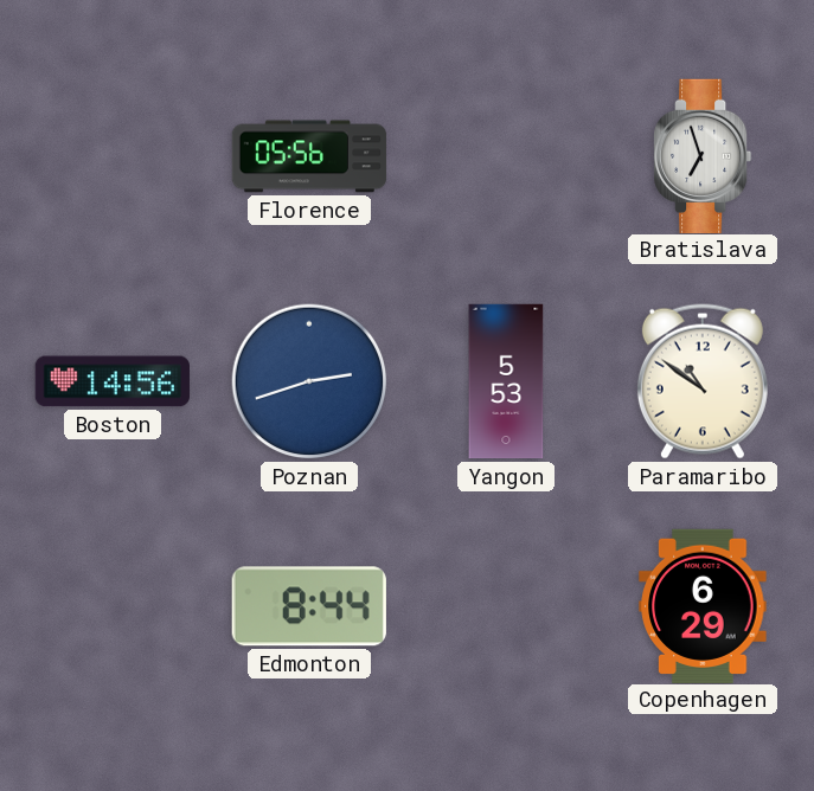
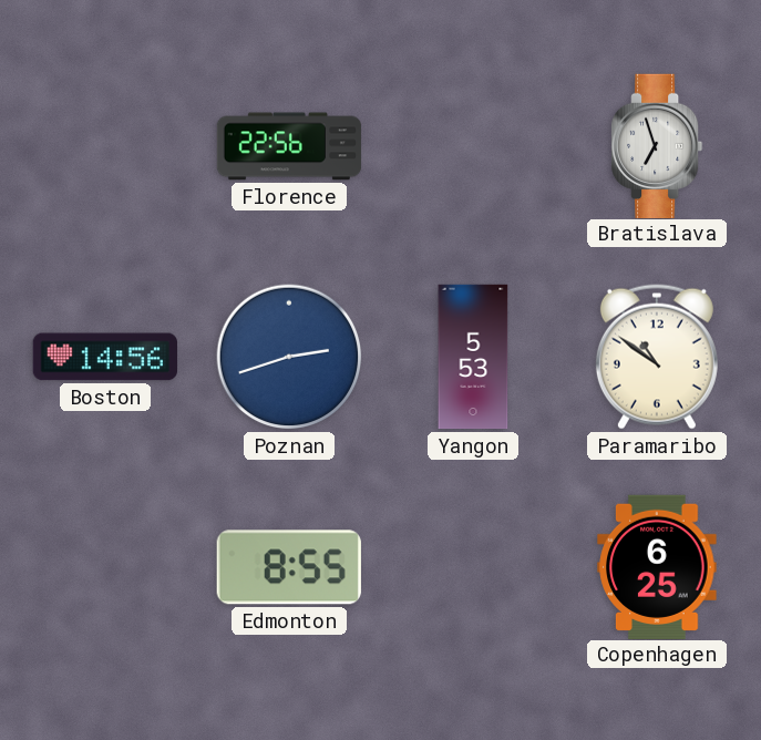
Florence: 05:56 -> 22:56 (289, 146)
Edmonton: 8:44 -> 8:55 (289, 567)
Copenhagen: 6:29 -> 6:25 (657, 566)
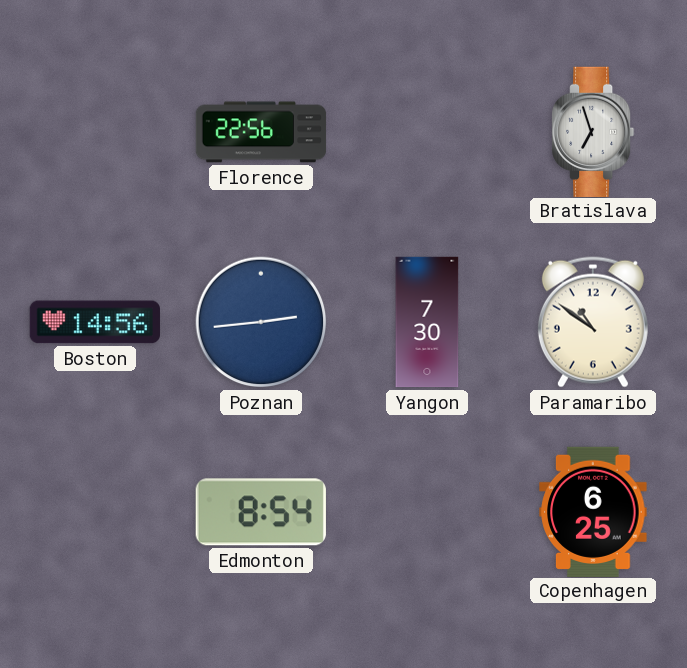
Poznan: 2:42 -> 2:44 (261, 322)
Yangon: 5:53 -> 7:30 (427, 322)
Edmonton: 8:55 -> 8:54 (261, 512)
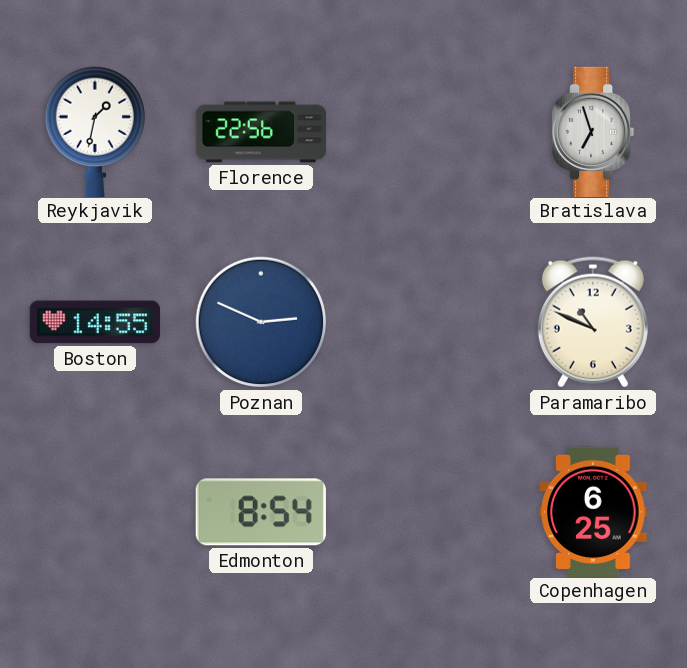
Reykjavik: none -> 1:32 (94, 131)
Boston: 14:56 -> 14:55 (95, 322)
Poznan: 2:44 -> 2:49 (261, 322)
Yangon: 7:30 -> none (427, 322)
Paramaribo: 10:51 -> 10:49 (593, 322)
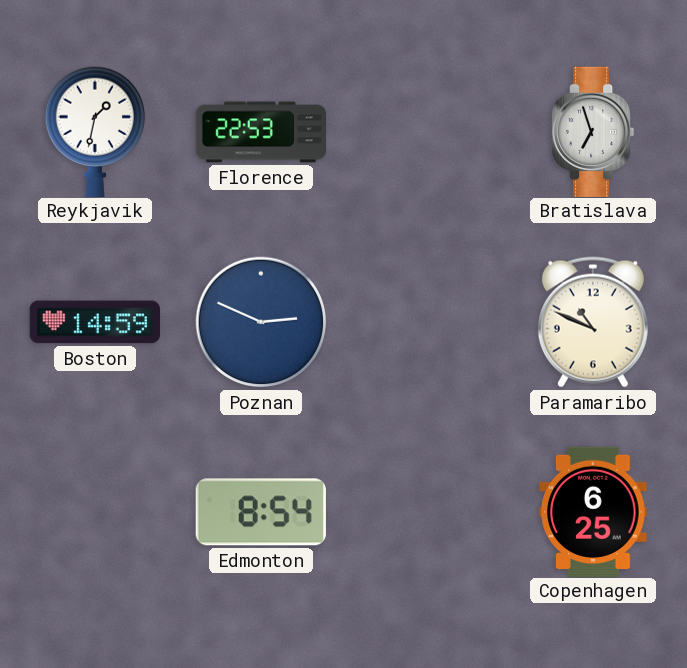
Florence: 22:56 -> 22:53 (261, 132)
Boston: 14:55 -> 14:59 (95, 322)
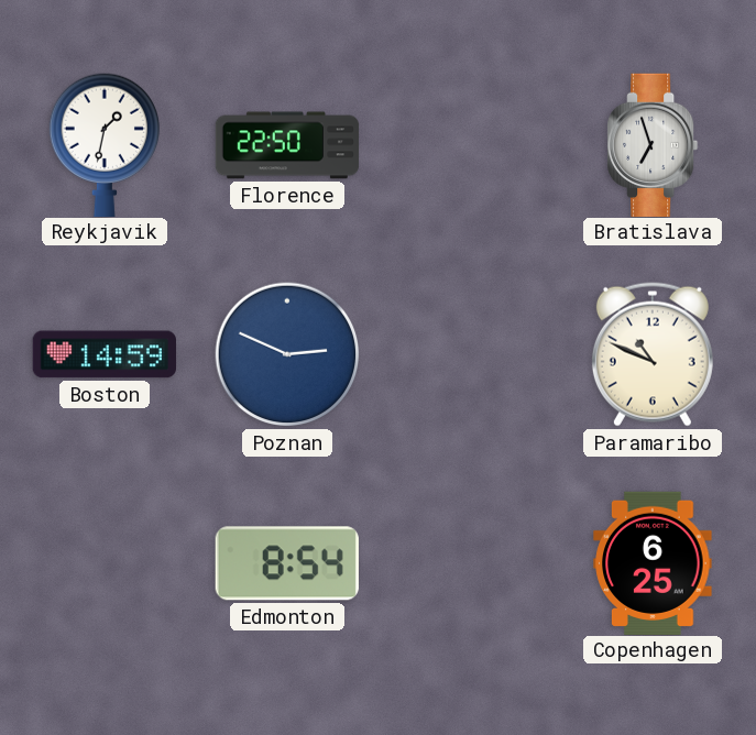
Florence: 22:53 -> 22:50 (287, 145)
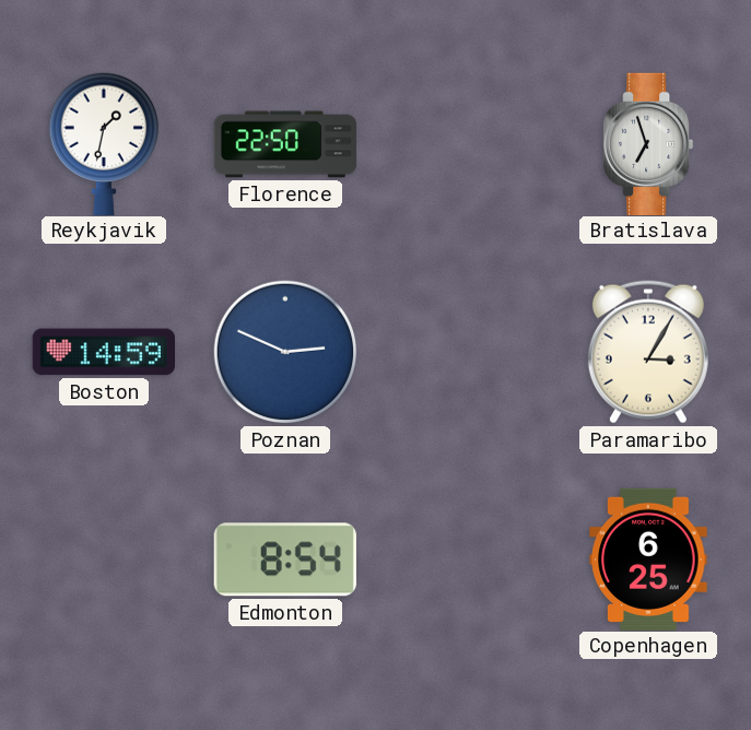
Paramaribo: 10:49 -> 3:05 (648, 352)
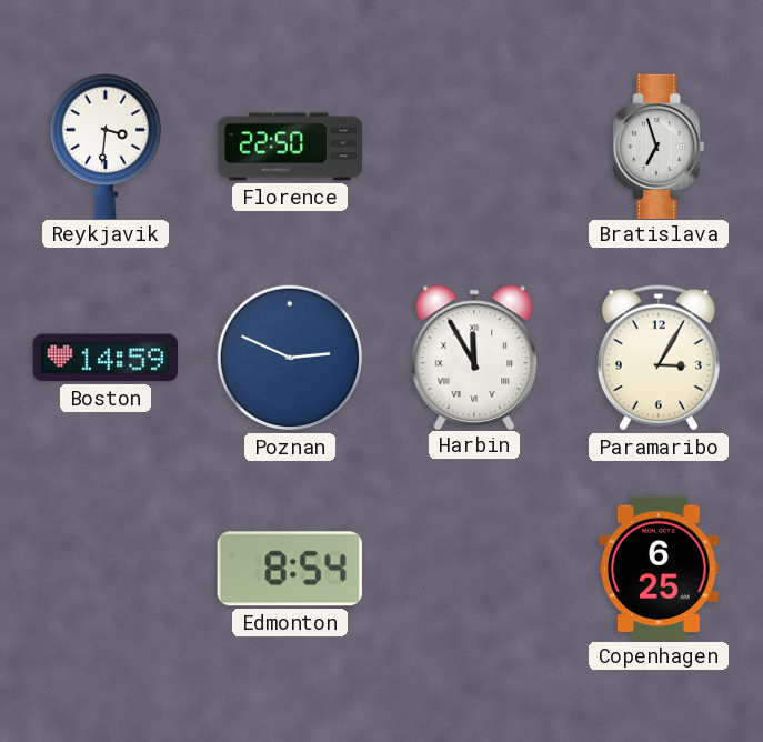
Reykjavik: 1:32 -> 3:31 (104, 146)
Harbin: none -> 11:55 (474, 357)
